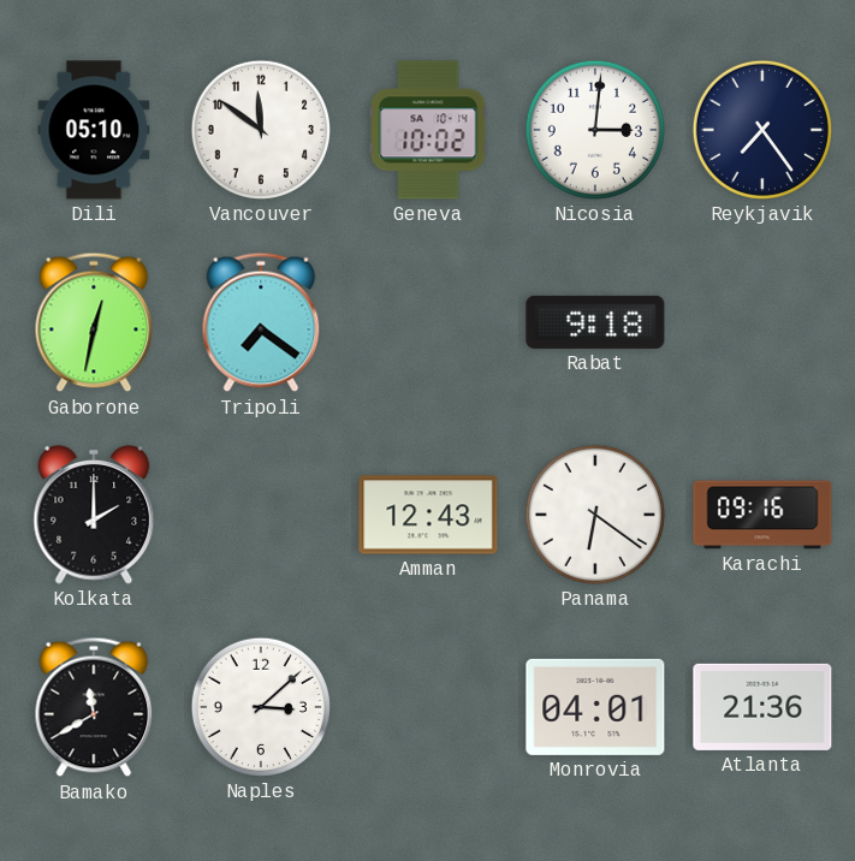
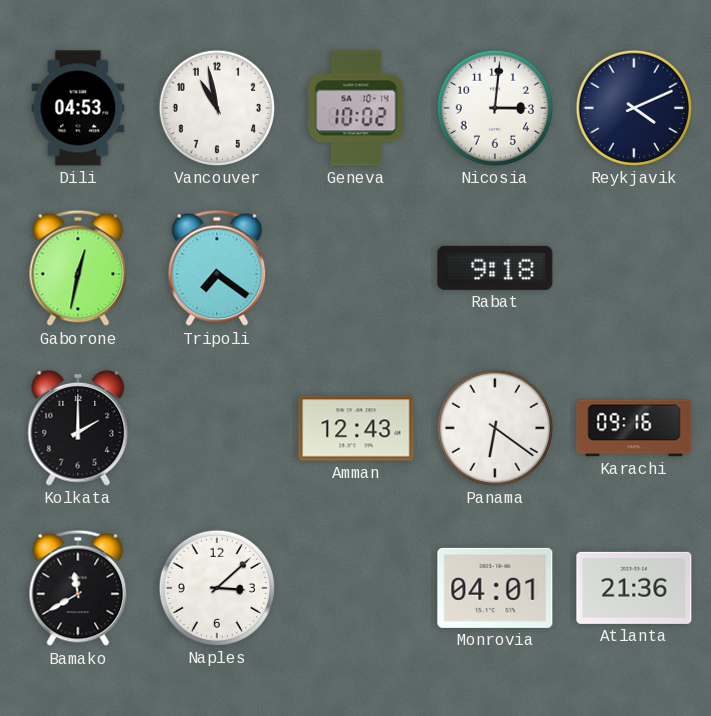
Dili: 05:10 -> 04:53 (78, 108)
Vancouver: 11:51 -> 10:58 (217, 108)
Reykjavik: 7:24 -> 4:11 (634, 108)
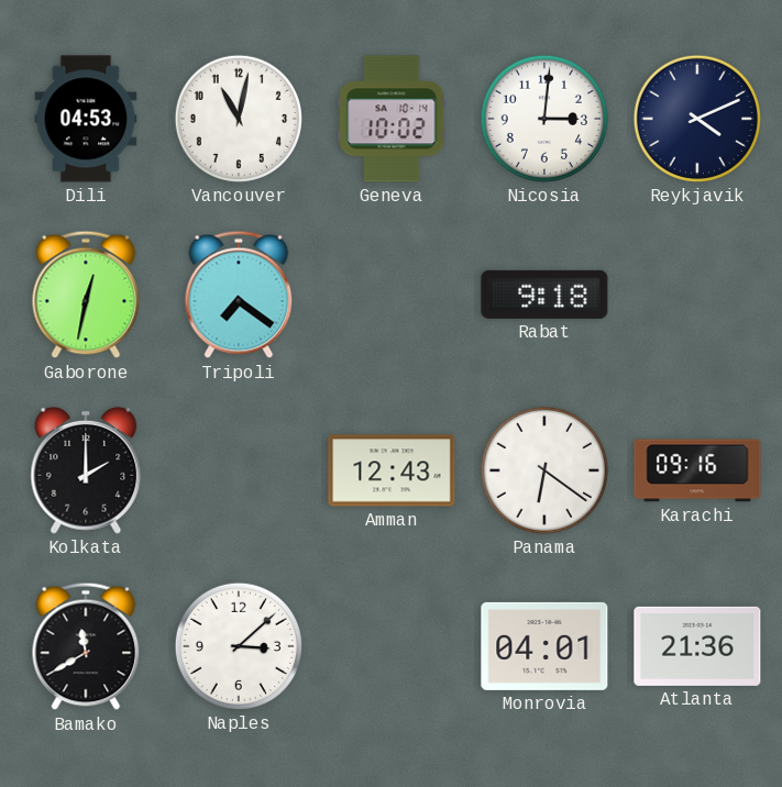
Vancouver: 10:58 -> 11:02 (239, 119)
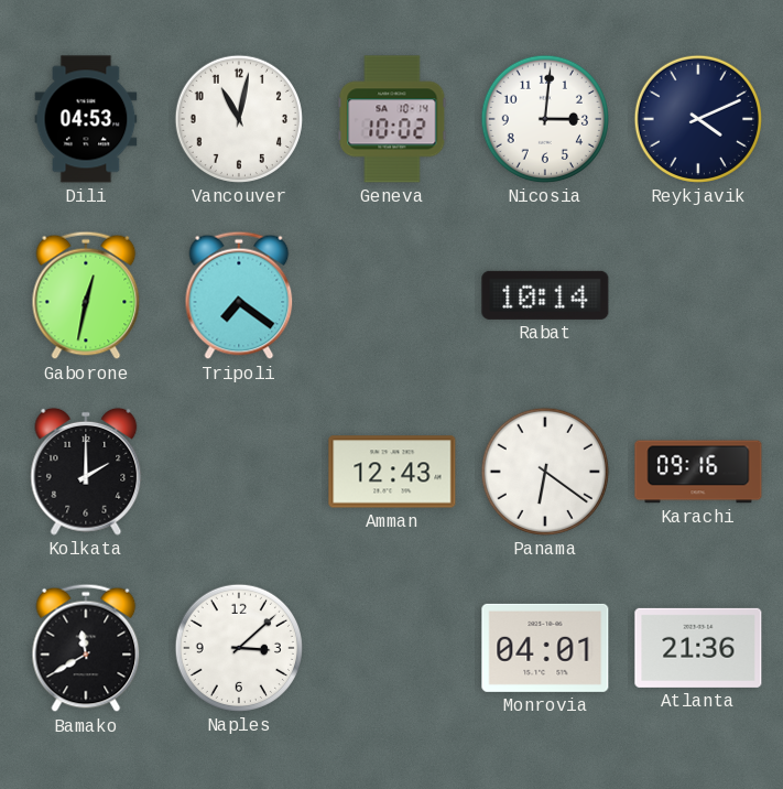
Rabat: 9:18 -> 10:14 (545, 295)
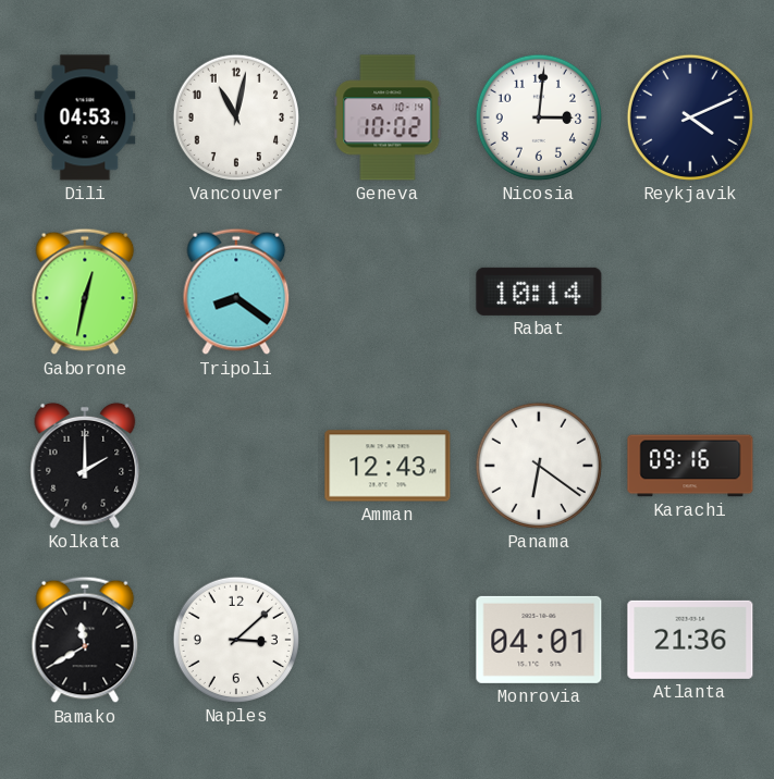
Tripoli: 7:21 -> 8:21 (236, 292)
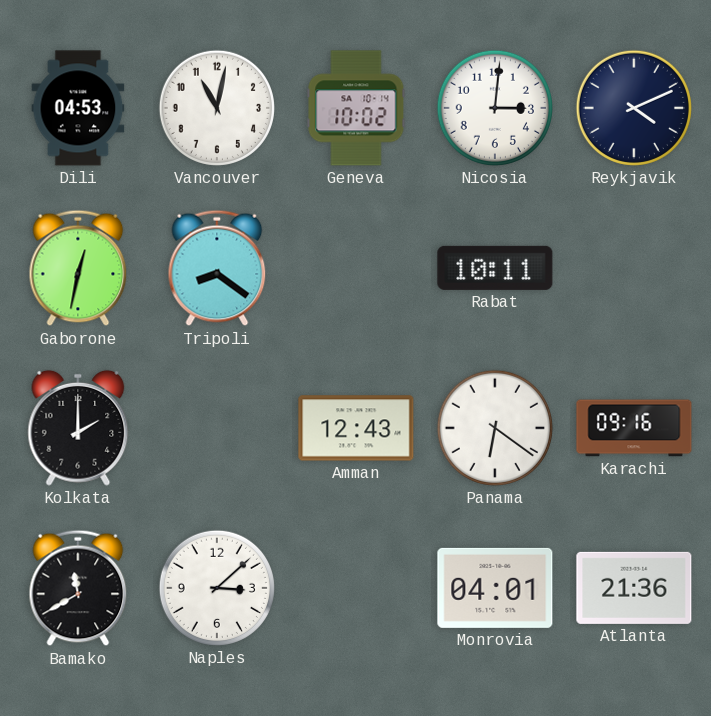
Rabat: 10:14 -> 10:11 (495, 268)
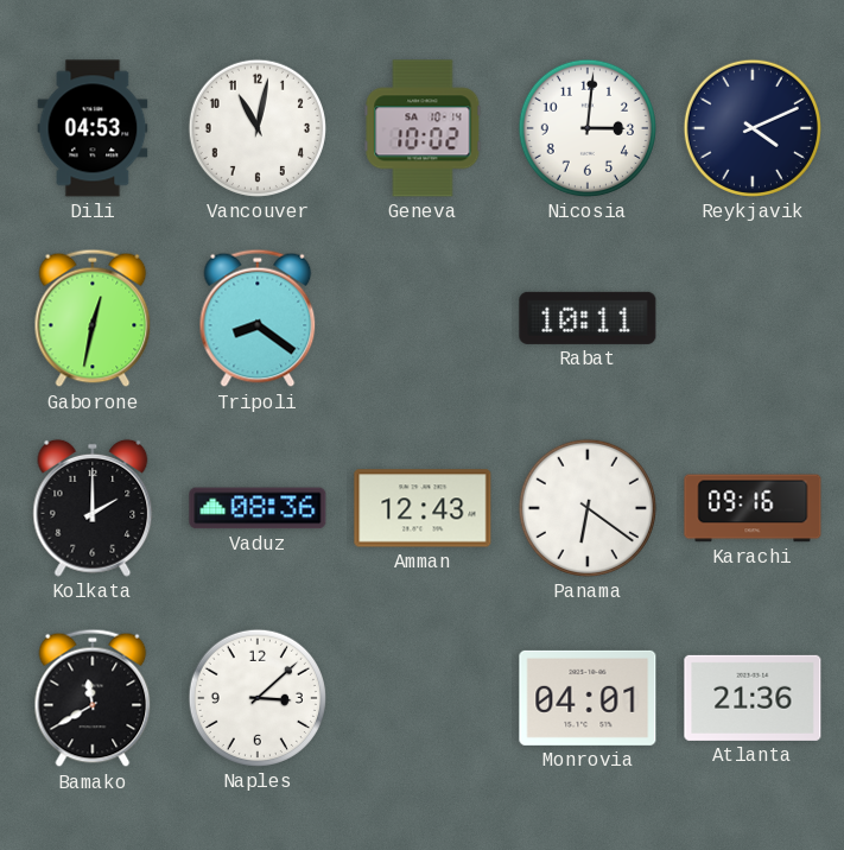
Vaduz: none -> 08:36 (258, 508)
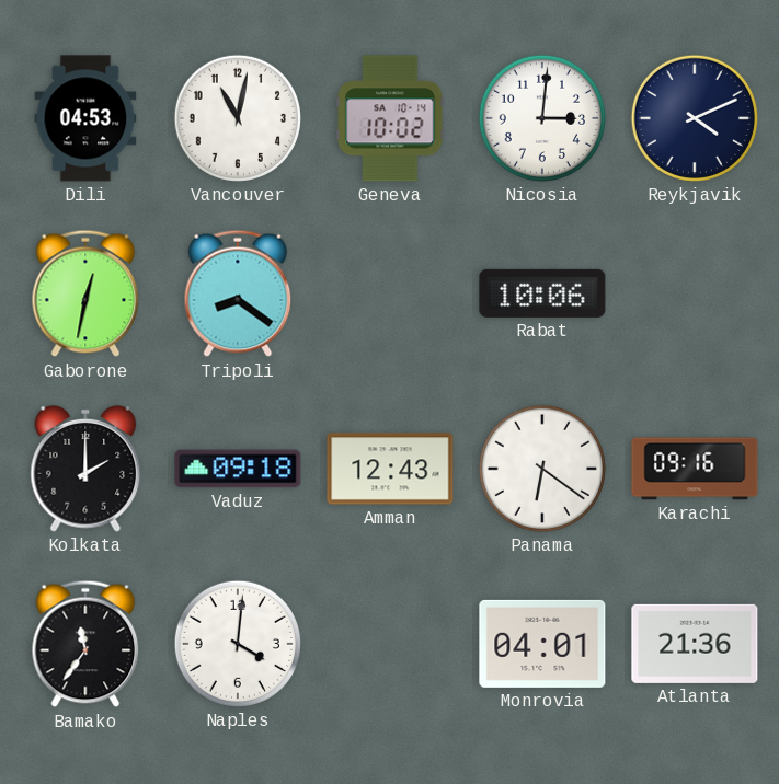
Rabat: 10:11 -> 10:06 (542, 293)
Vaduz: 08:36 -> 09:18 (238, 469)
Bamako: 11:40 -> 11:36 (85, 644)
Naples: 3:08 -> 4:01 (238, 644)
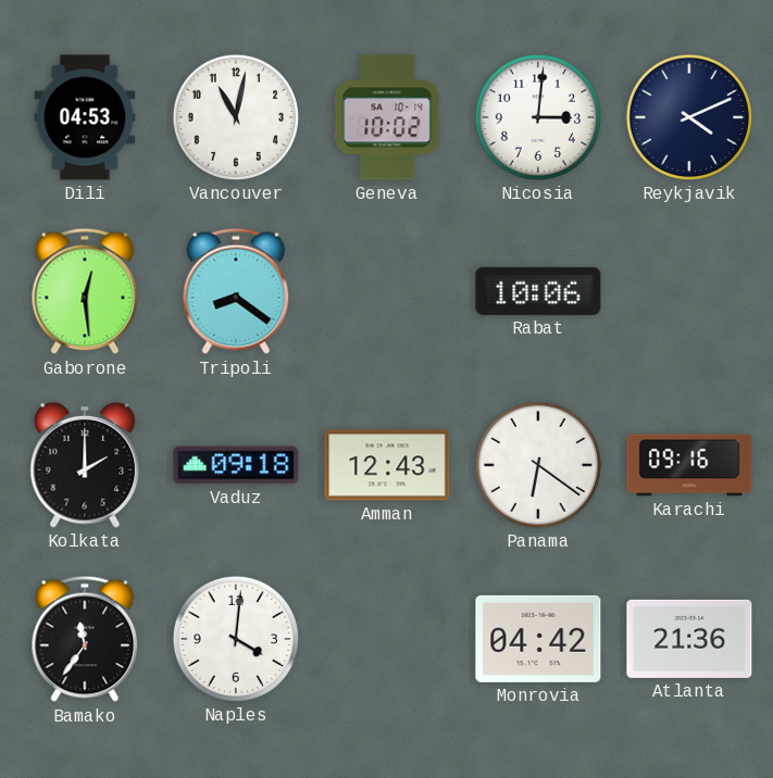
Gaborone: 12:32 -> 12:29 (85, 291)
Monrovia: 04:01 -> 04:42 (538, 639)
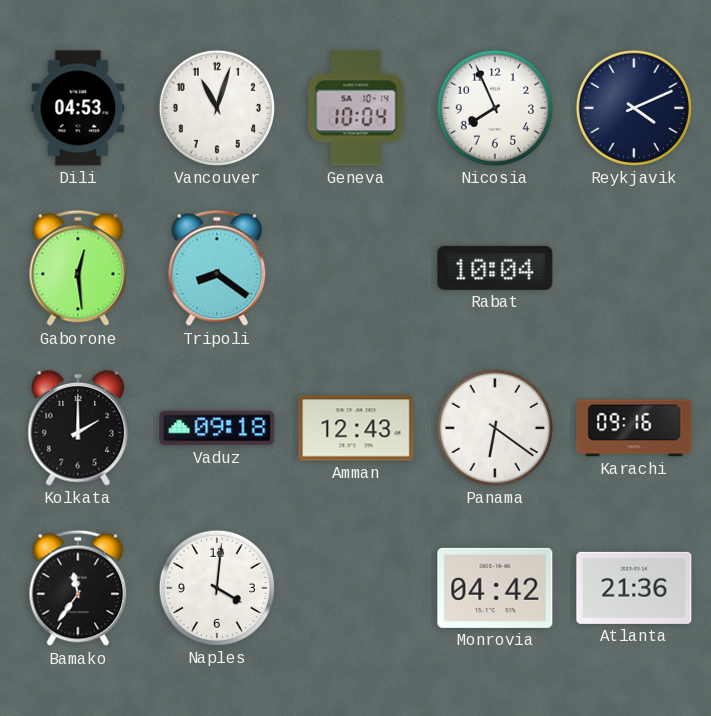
Vancouver: 11:02 -> 11:03 (217, 108)
Geneva: 10:02 -> 10:04 (356, 108)
Nicosia: 3:01 -> 7:56 (495, 108)
Rabat: 10:06 -> 10:04 (495, 268)
